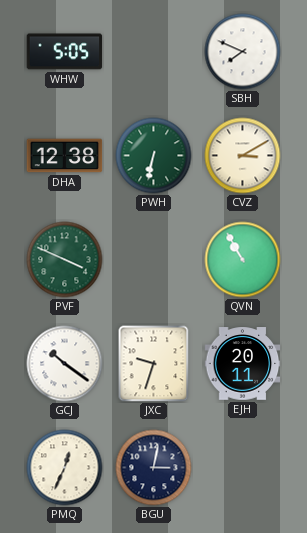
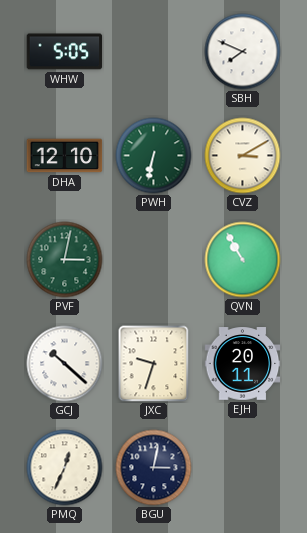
DHA: 12:38 -> 12:10 (65, 156)
PVF: 3:49 -> 3:02 (65, 260)
GCJ: 10:21 -> 10:22 (65, 364)
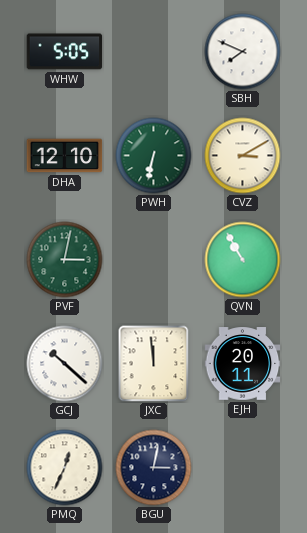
JXC: 9:33 -> 11:59 (154, 364)
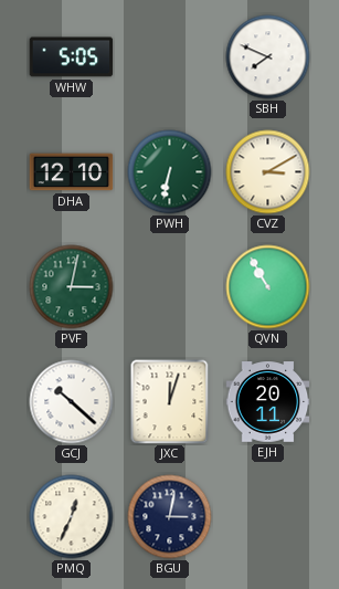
JXC: 11:59 -> 12:03 (170, 402)
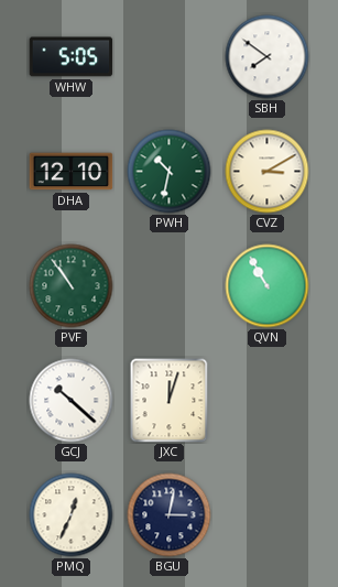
SBH: 7:49 -> 7:51 (268, 57)
PWH: 6:32 -> 10:32 (170, 172)
PVF: 3:02 -> 10:54 (72, 286)
EJH: 20:11 -> none (268, 402)
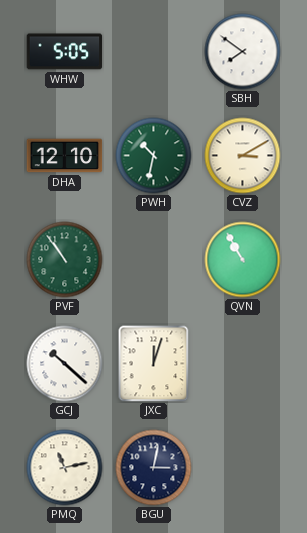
PMQ: 12:34 -> 11:13 (65, 468)
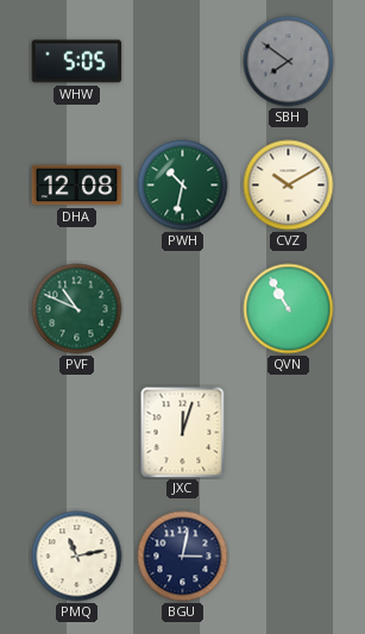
SBH dial: white -> grey (289, 62)
DHA: 12:10 -> 12:08 (77, 186)
CVZ: 3:10 -> 10:10 (289, 186)
PVF: 10:54 -> 10:49 (77, 309)
GCJ: 10:22 -> none (65, 364)
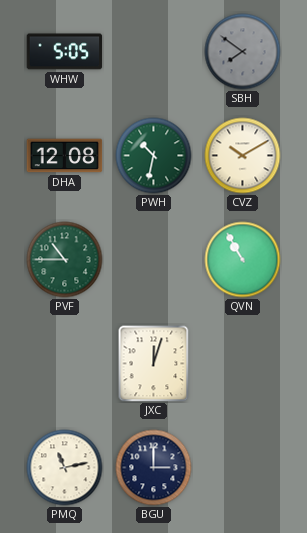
PVF: 10:49 -> 10:45 (65, 260)
BGU: 3:02 -> 3:00 (154, 468)
